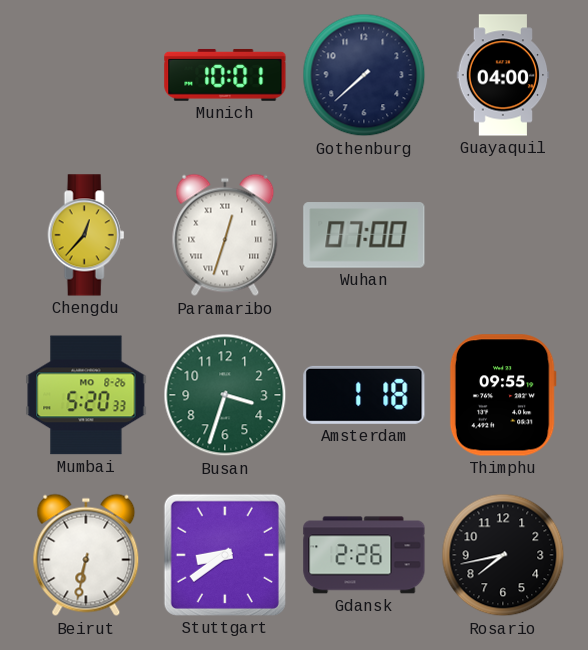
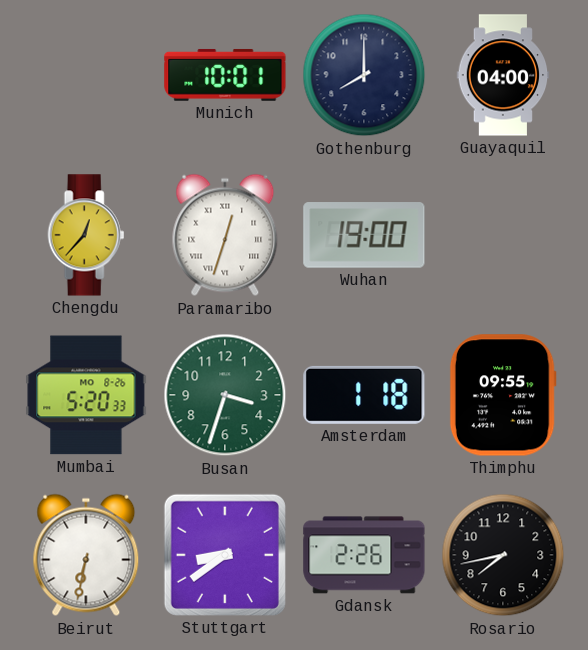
Gothenburg: 7:38 -> 8:00 (364, 75)
Wuhan: 07:00 -> 19:00 (364, 235)
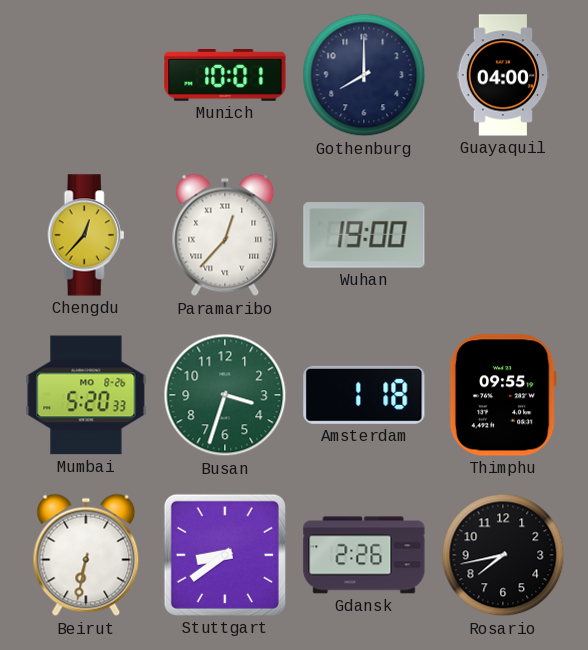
Paramaribo: 12:33 -> 12:37 (225, 235)
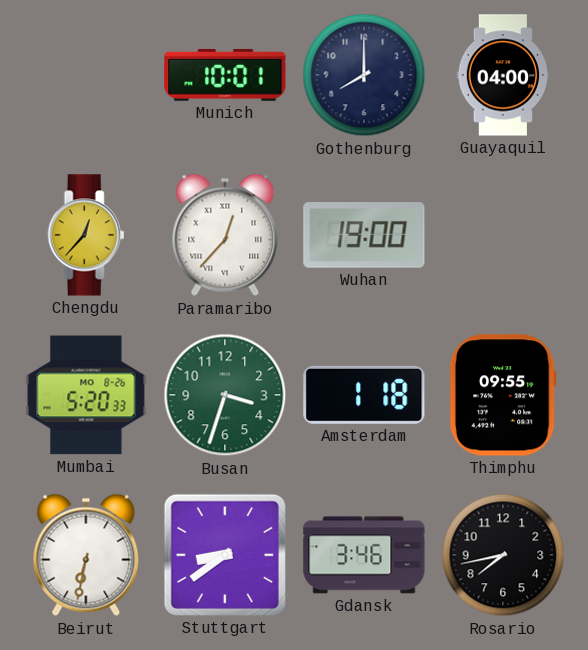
Gdansk: 2:26 -> 3:46 (364, 555)
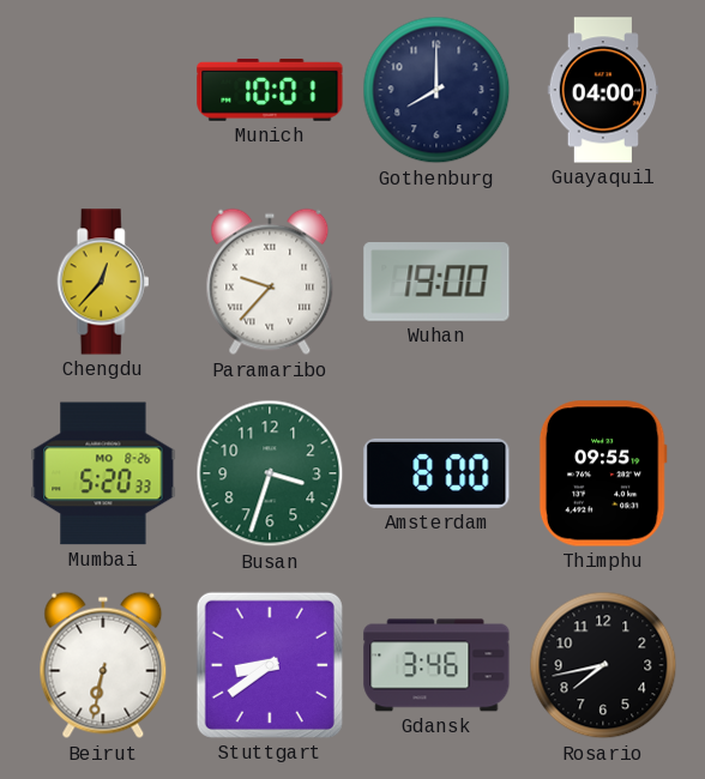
Paramaribo: 12:37 -> 9:37 (270, 282)
Amsterdam: 1:18 -> 8:00 (436, 473)
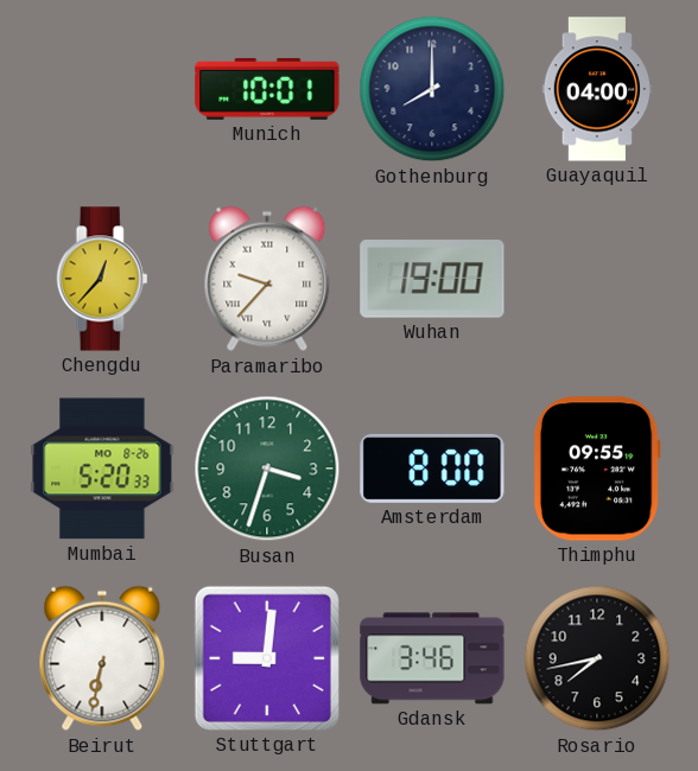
Stuttgart: 8:39 -> 9:01 (267, 658)
